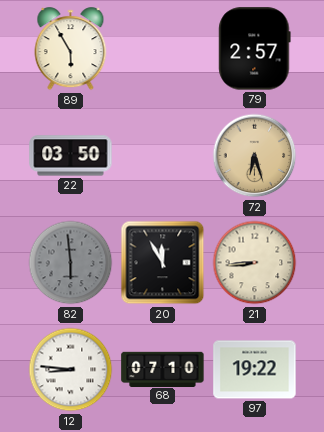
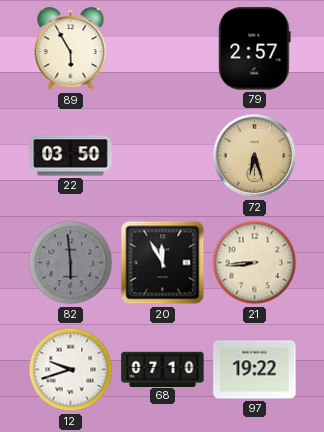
12: 8:46 -> 9:42 (71, 370)
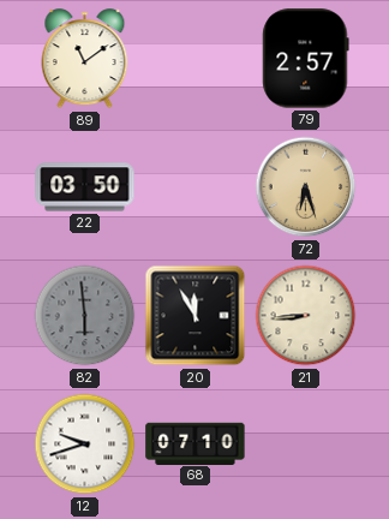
89: 5:55 -> 11:09 (85, 59)
97: 19:22 -> none (255, 370)
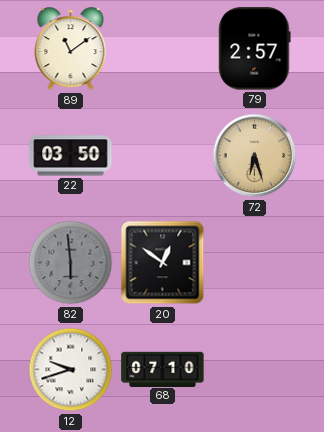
20: 11:55 -> 12:51 (163, 263)
21: 8:44 -> none (306, 316)
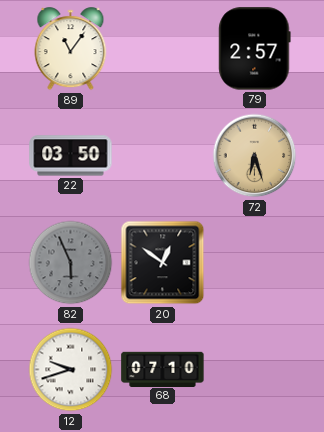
89: 11:09 -> 11:06 (71, 49)
82: 5:59 -> 5:56 (71, 263)
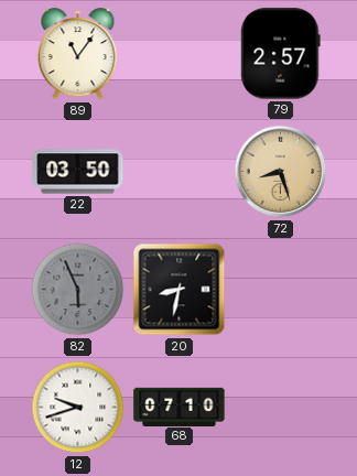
72: 6:27 -> 8:27 (281, 172)
20: 12:51 -> 8:32 (180, 290)
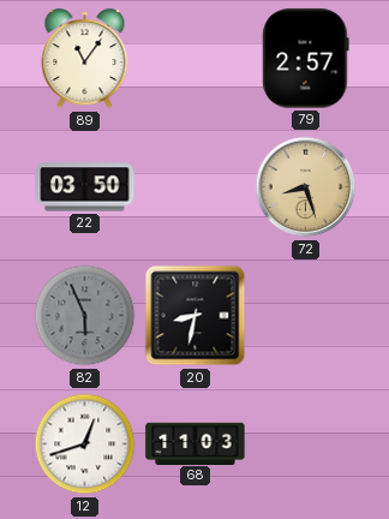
12: 9:42 -> 12:42 (85, 445)
68: 07:10 -> 11:03 (196, 443)
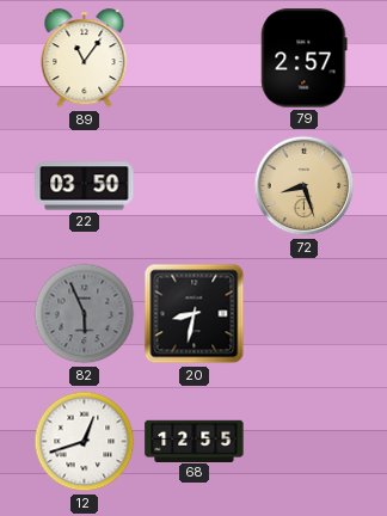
68: 11:03 -> 12:55 (195, 441)
